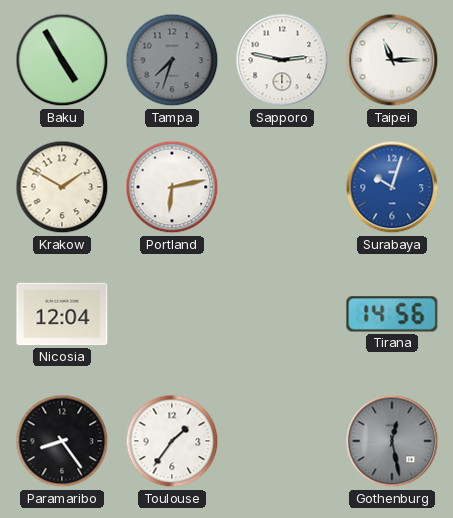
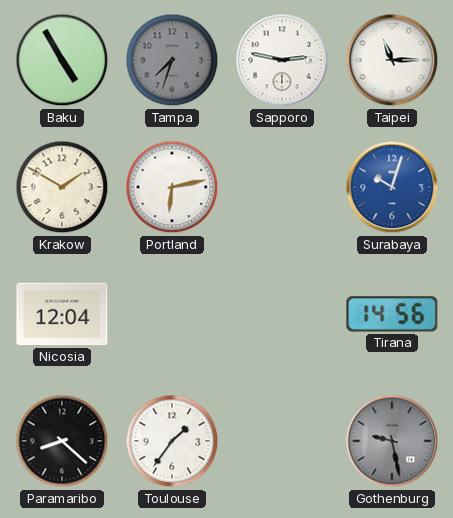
Paramaribo: 8:24 -> 8:22 (62, 441)
Gothenburg: 12:28 -> 9:28 (392, 441)
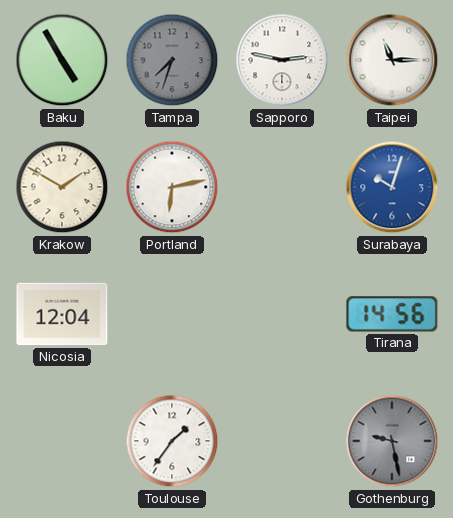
Paramaribo: 8:22 -> none (62, 441)
